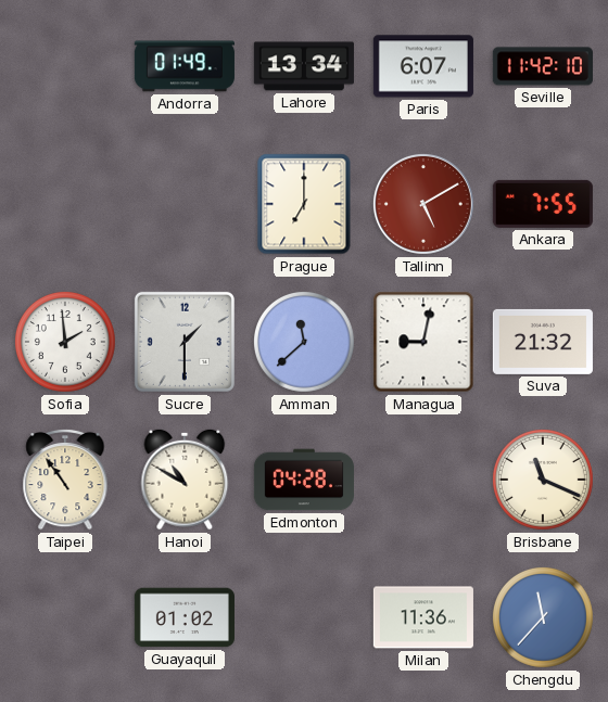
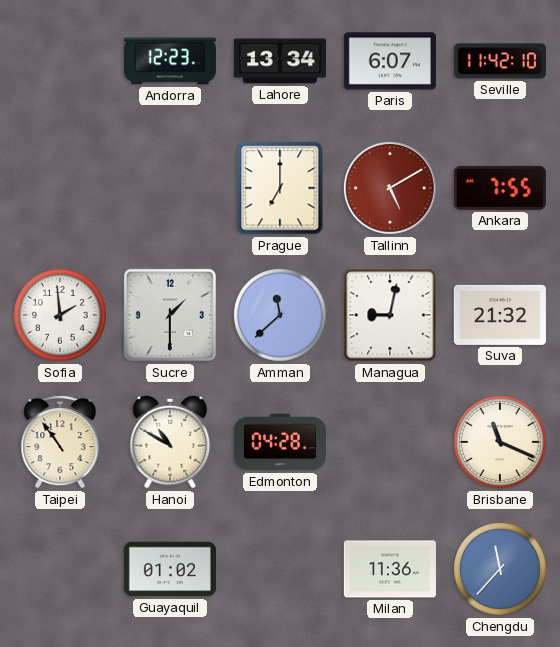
Andorra: 01:49 -> 12:23 (170, 61)
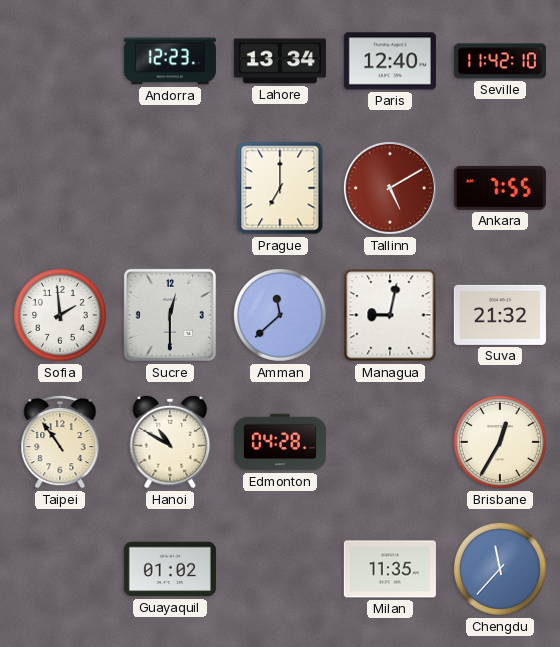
Paris: 6:07 -> 12:40 (390, 61)
Sucre: 1:30 -> 12:30 (170, 315)
Brisbane: 11:19 -> 12:35 (500, 442)
Milan: 11:36 -> 11:35 (390, 569)
